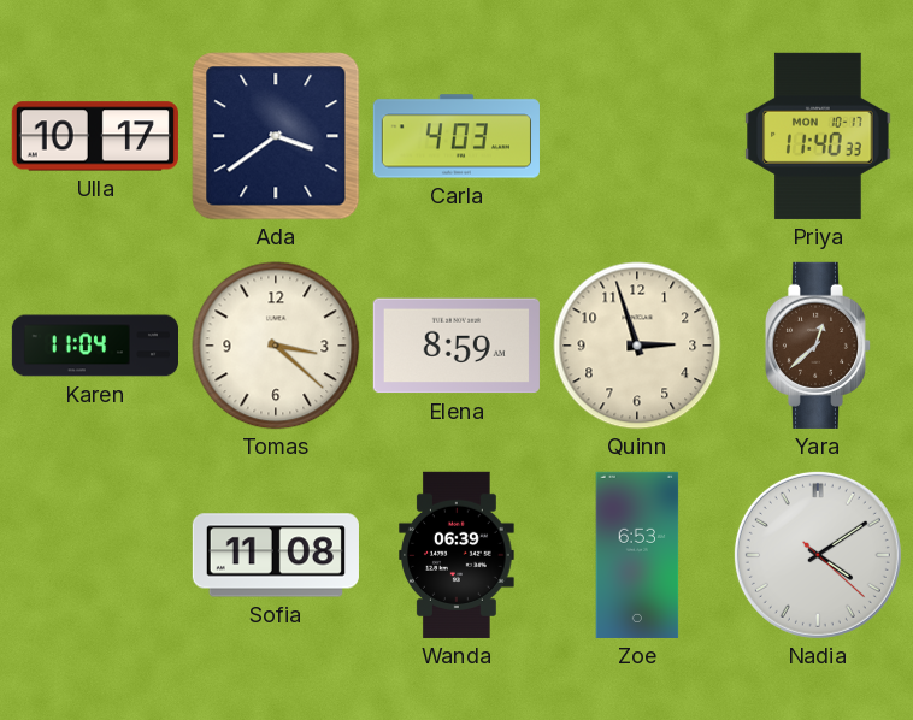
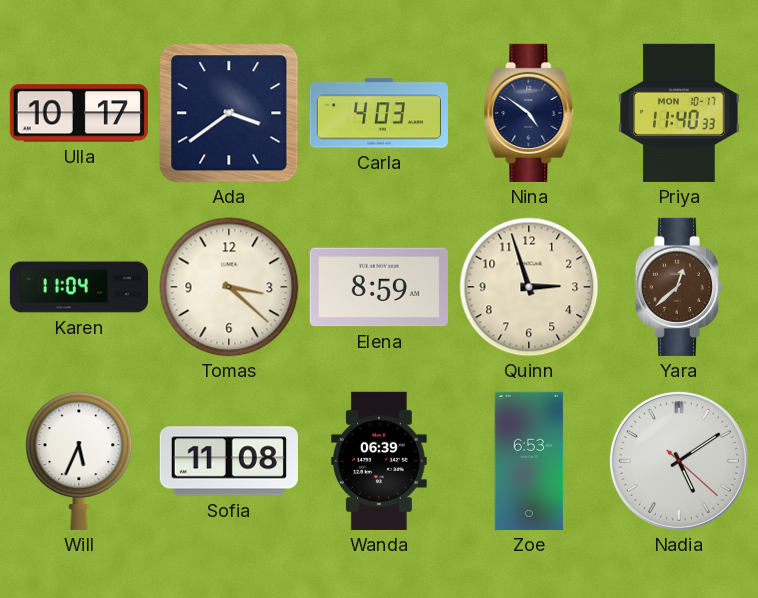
Nina: none -> 4:51 (529, 113)
Will: none -> 5:34 (79, 461)
Nadia: 4:09 -> 5:09 (679, 461)
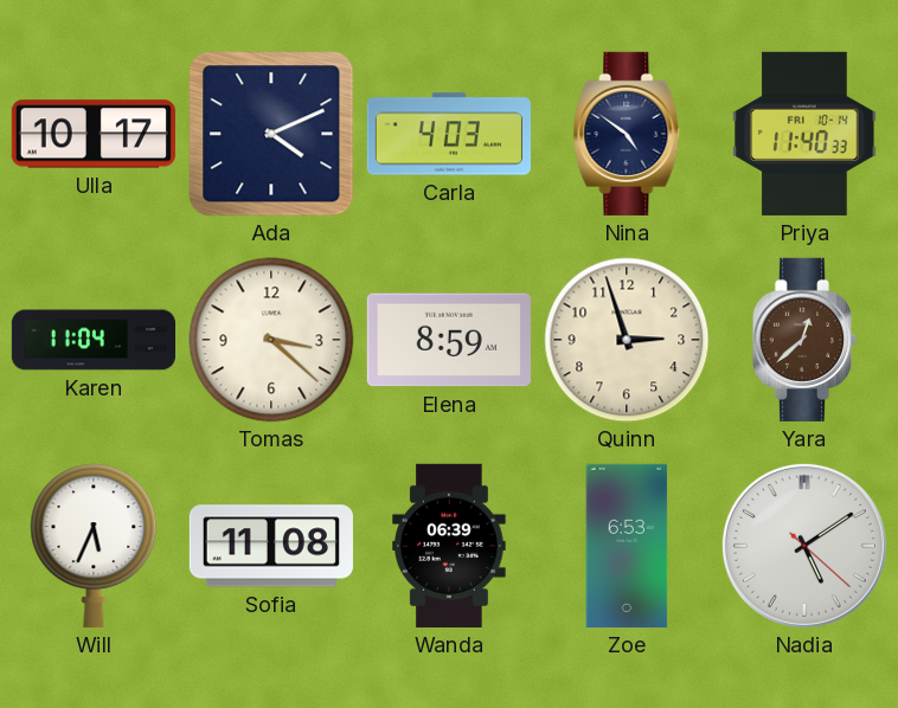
Ada: 3:39 -> 4:11 (271, 134)
Priya date: MON 10-17 -> FRI 10-14 (804, 134)
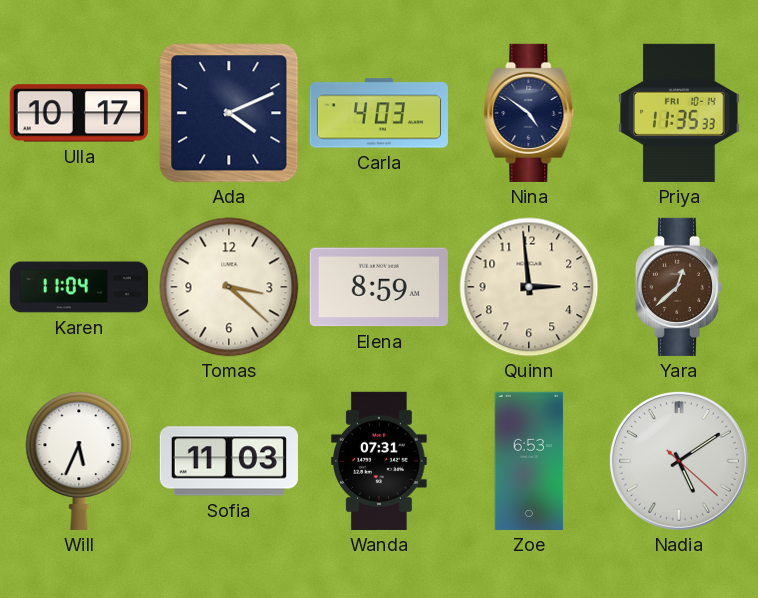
Priya: 11:40 -> 11:35 (679, 113)
Quinn: 2:57 -> 2:59 (529, 287)
Sofia: 11:08 -> 11:03 (229, 461)
Wanda: 06:39 -> 07:31 (379, 461)
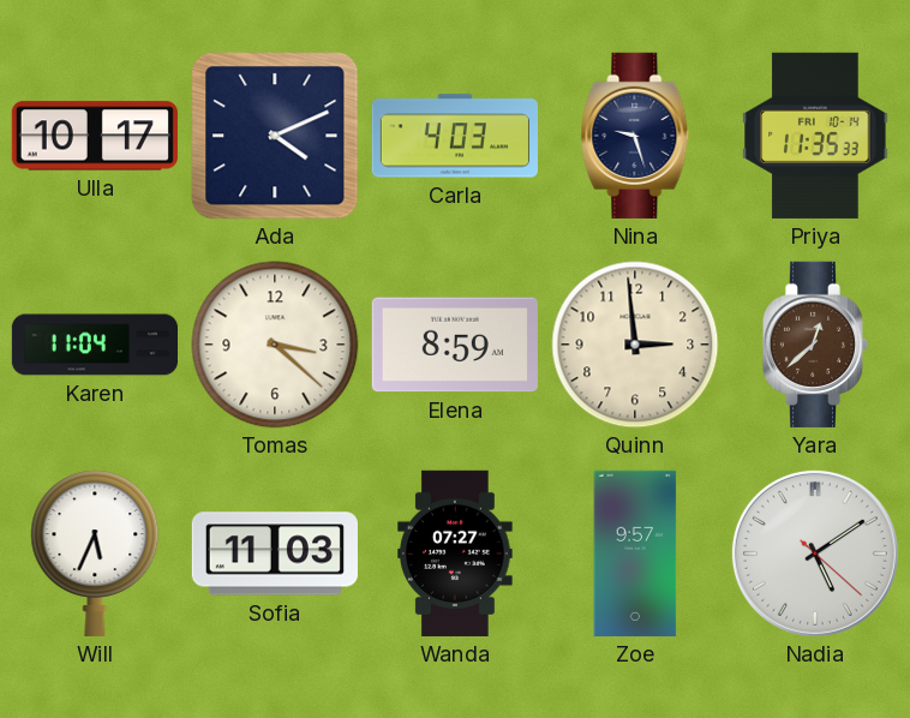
Nina: 4:51 -> 9:27 (635, 136)
Wanda: 07:31 -> 07:27 (455, 554)
Zoe: 6:53 -> 9:57 (635, 554)
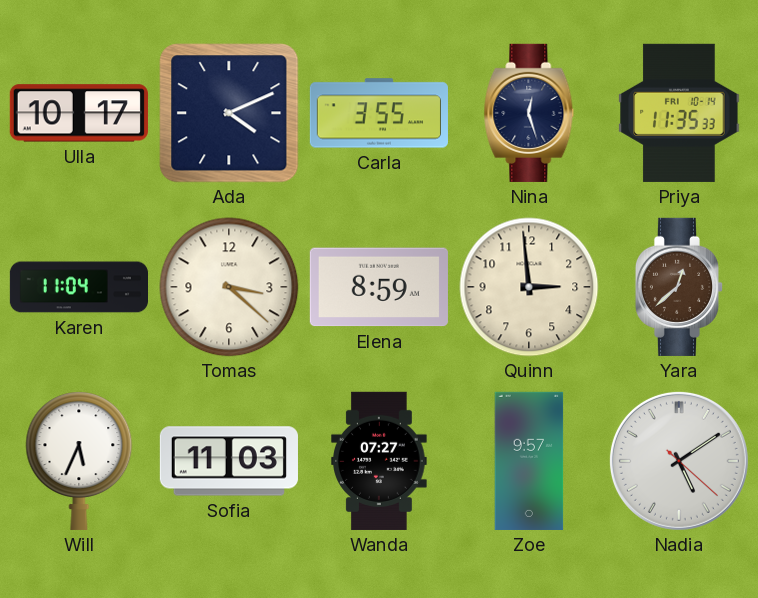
Carla: 4:03 -> 3:55 (379, 113)
Nina: 9:27 -> 12:27 (529, 113)
